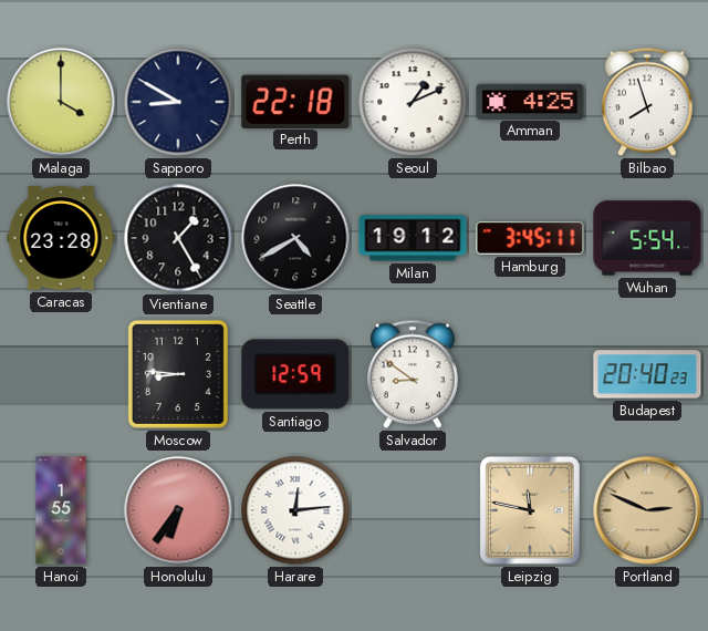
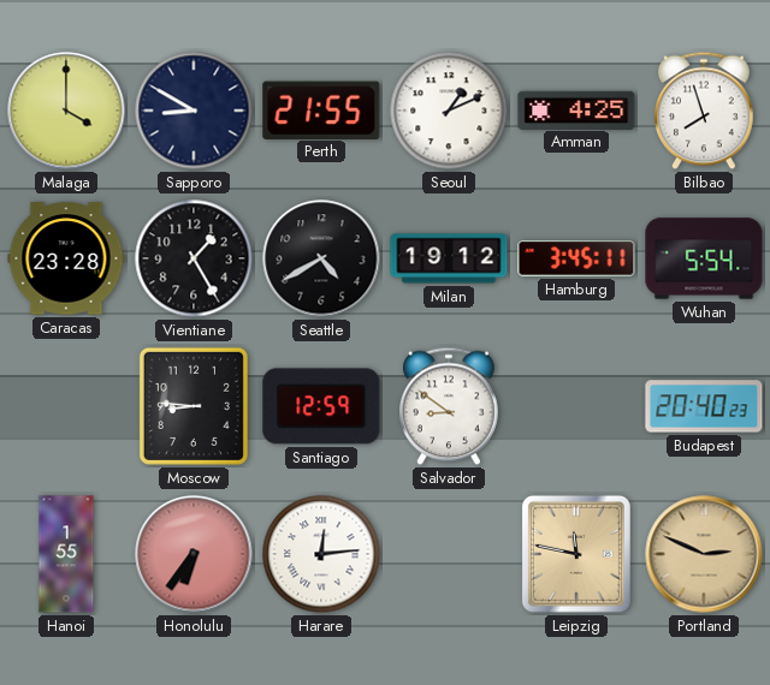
Perth: 22:18 -> 21:55 (321, 109)
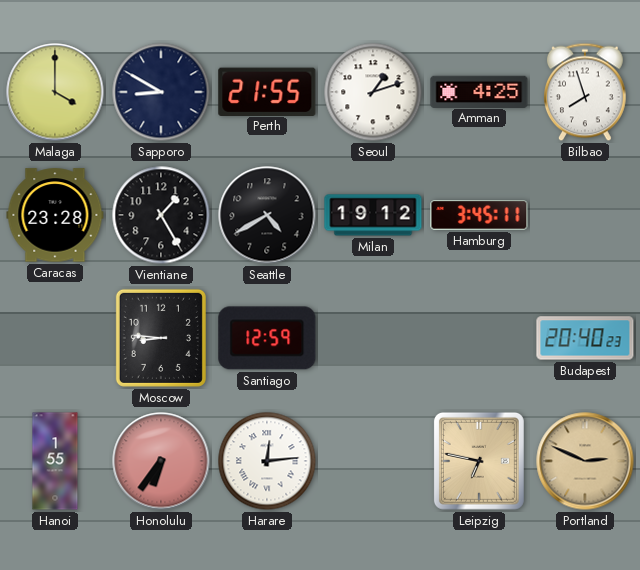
Seoul: 1:11 -> 1:12 (373, 92)
Wuhan: 5:54 -> none (704, 258)
Salvador: 8:51 -> none (450, 406)
Leipzig: 11:47 -> 6:47 (479, 461)
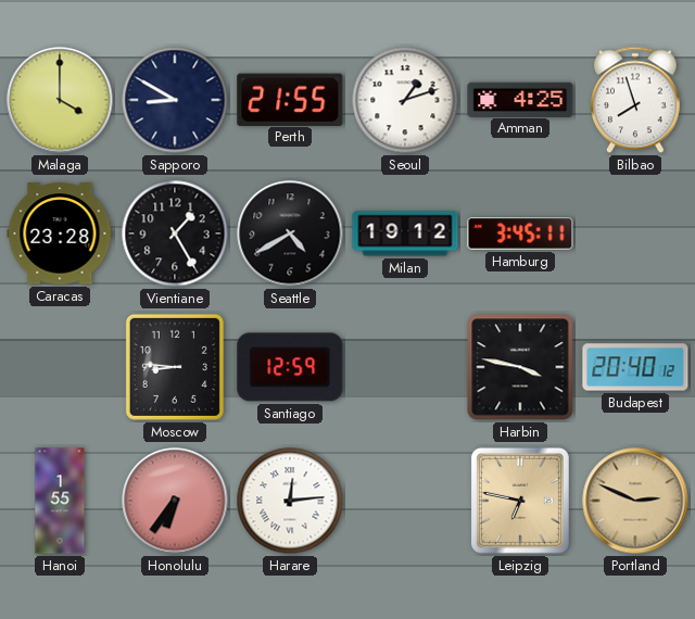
Harbin: none -> 3:47 (520, 367)
Budapest: 20:40:23 -> 20:40:12 (635, 367)
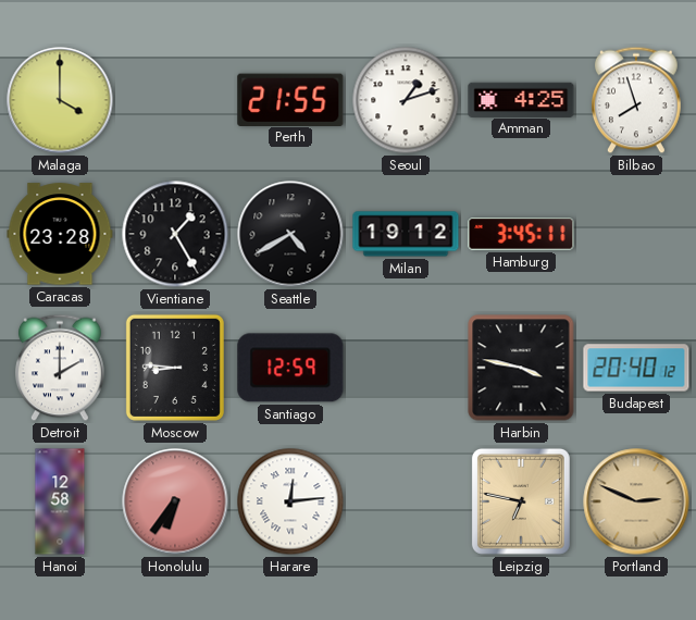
Sapporo: 8:50 -> none (175, 100)
Detroit: none -> 2:00 (61, 368)
Hanoi: 1:55 -> 12:58 (60, 501)
